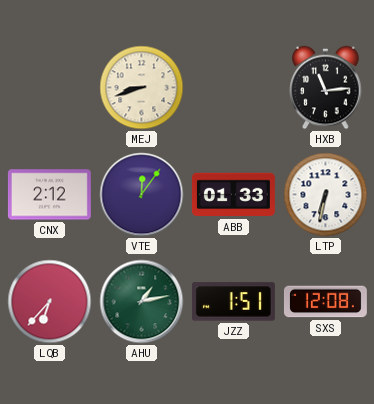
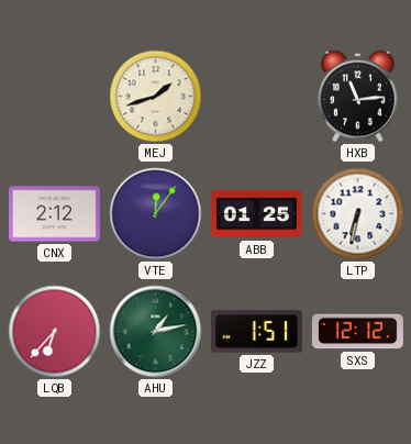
MEJ: 8:42 -> 1:42 (156, 97)
ABB: 01:33 -> 01:25 (256, 214)
SXS: 12:08 -> 12:12 (357, 332)
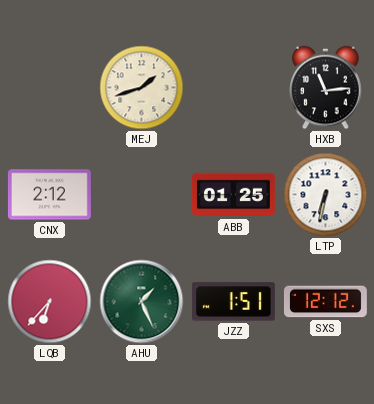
VTE: 12:06 -> none (156, 214)
AHU: 1:13 -> 1:26 (142, 302)
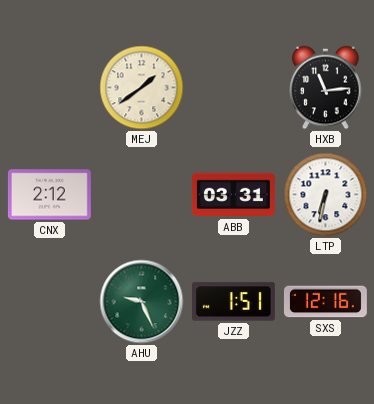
MEJ: 1:42 -> 1:39 (142, 88)
ABB: 01:25 -> 03:31 (233, 195)
LQB: 6:37 -> none (50, 302)
AHU: 1:26 -> 9:26 (142, 302)
SXS: 12:12 -> 12:16 (325, 302)
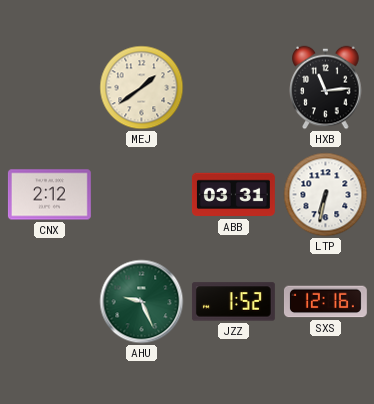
JZZ: 1:51 -> 1:52 (233, 302)
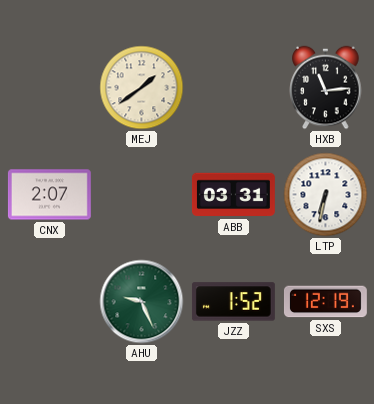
CNX: 2:12 -> 2:07 (49, 195)
SXS: 12:16 -> 12:19 (325, 302)
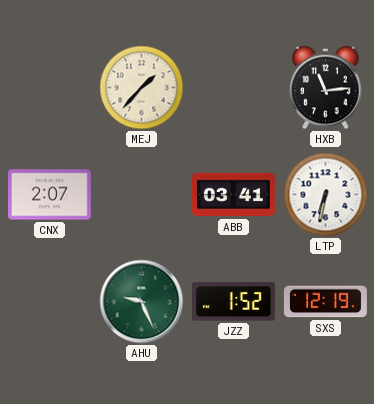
MEJ: 1:39 -> 1:37 (142, 88)
ABB: 03:31 -> 03:41 (233, 195)
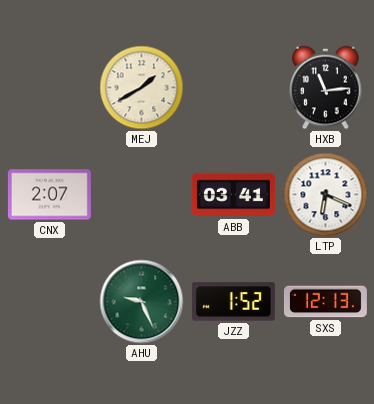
MEJ: 1:37 -> 1:40 (142, 88)
LTP: 6:32 -> 6:19 (326, 195)
SXS: 12:19 -> 12:13 (325, 302)
